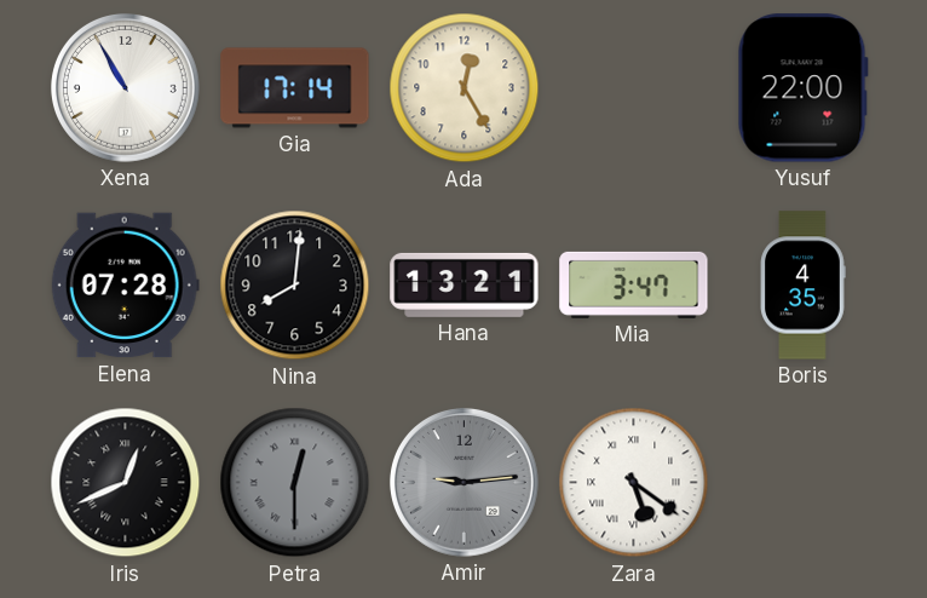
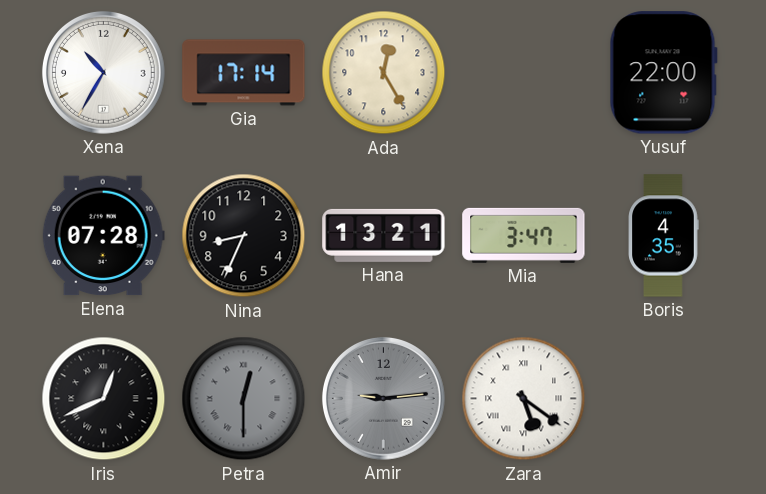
Xena: 10:55 -> 10:35 (103, 72)
Nina: 8:01 -> 8:34 (244, 236)
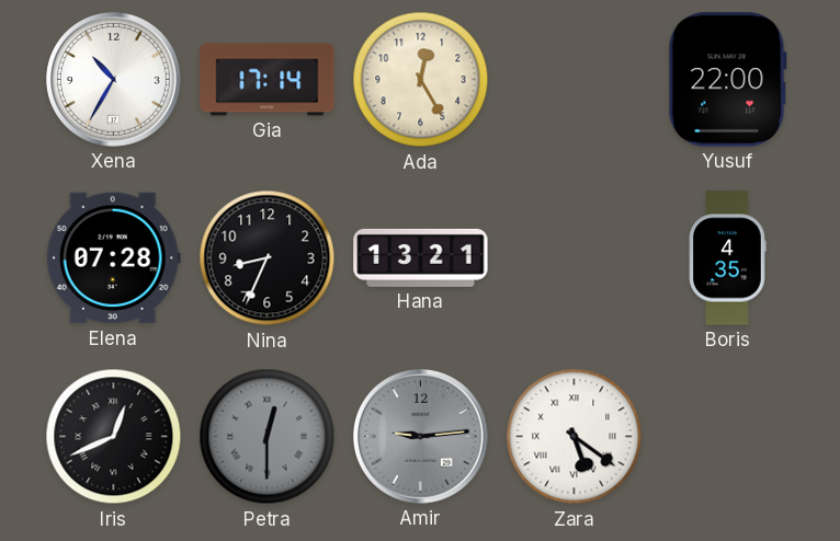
Mia: 3:47 -> none (524, 235)
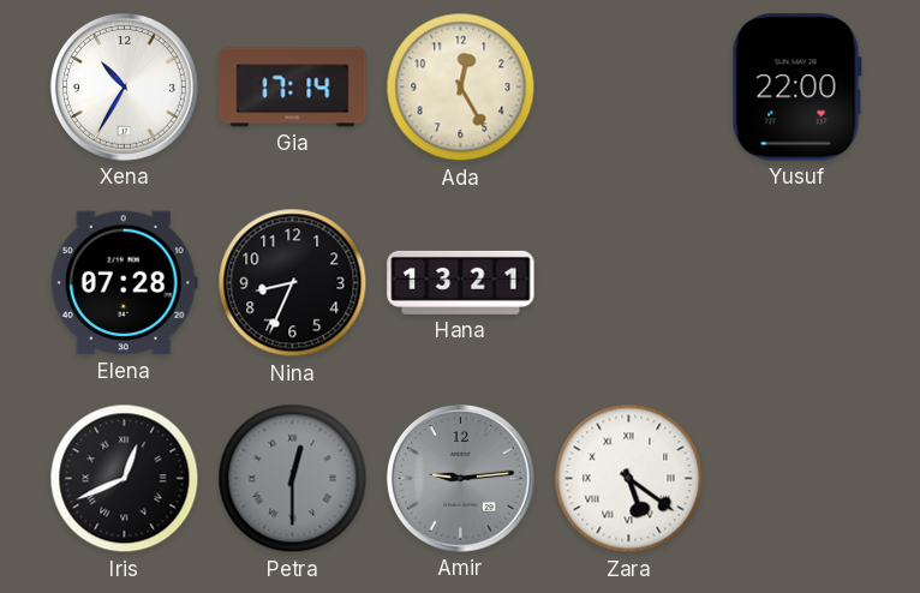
Boris: 4:35 -> none (727, 258)
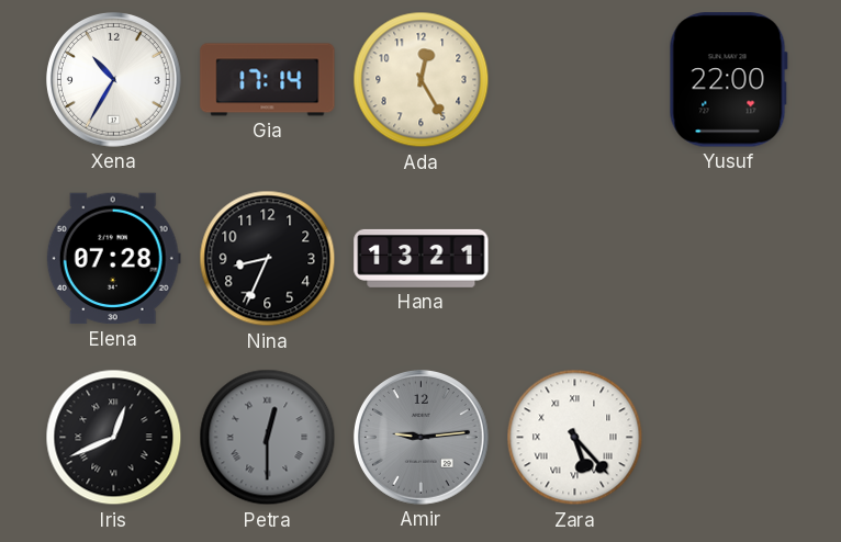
Zara: 5:21 -> 5:23 (575, 438)
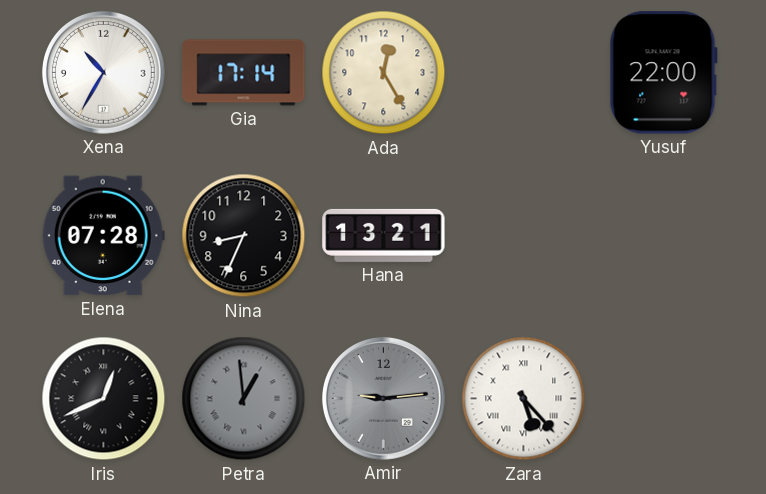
Petra: 12:30 -> 12:59 (244, 399)
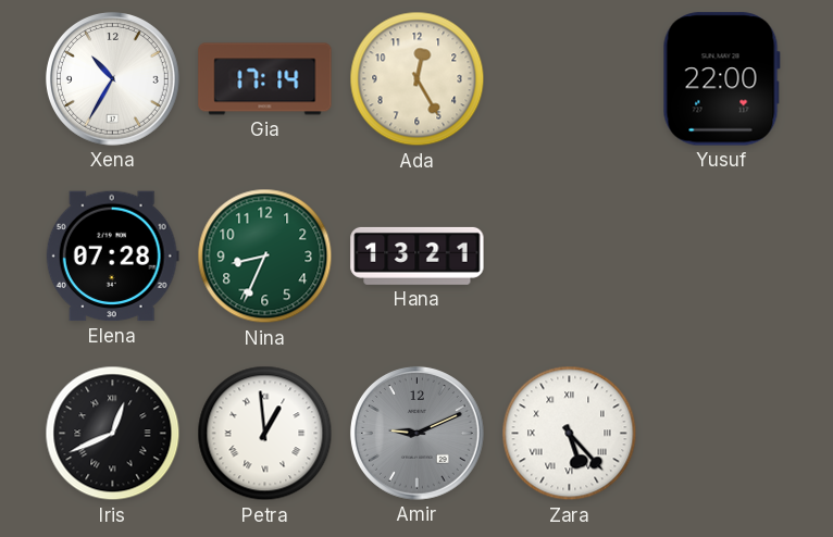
Nina dial: black -> green (265, 257)
Petra dial: grey -> white (265, 434)
Amir: 9:14 -> 9:11 (416, 433)
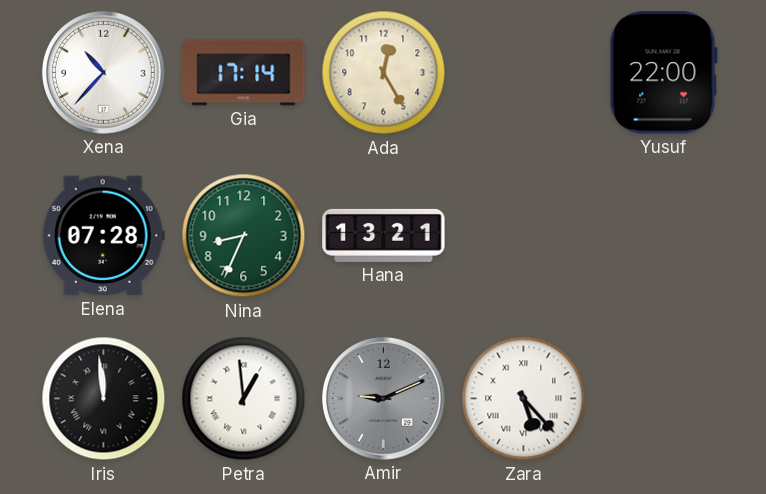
Xena: 10:35 -> 10:37 (103, 72)
Iris: 12:41 -> 11:59 (104, 399)
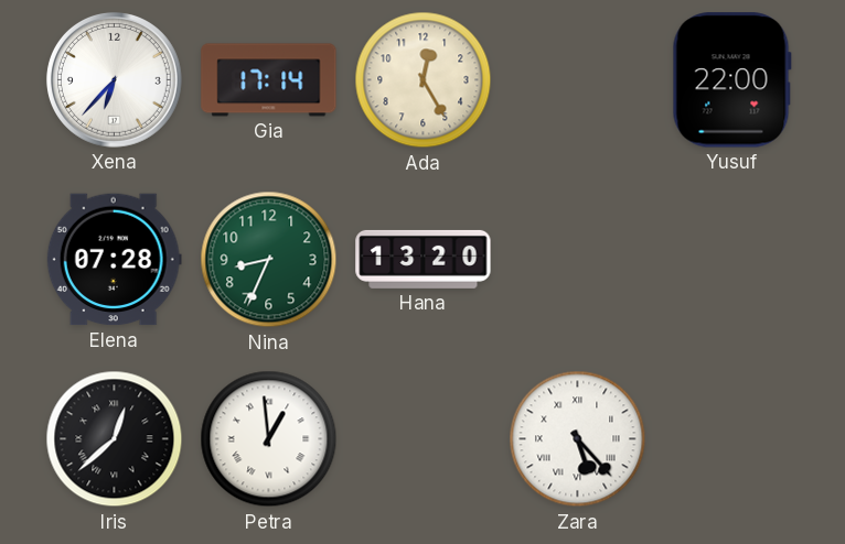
Xena: 10:37 -> 6:37 (114, 79)
Hana: 13:21 -> 13:20 (424, 259)
Iris: 11:59 -> 12:38 (115, 439)
Amir: 9:11 -> none (383, 398)
